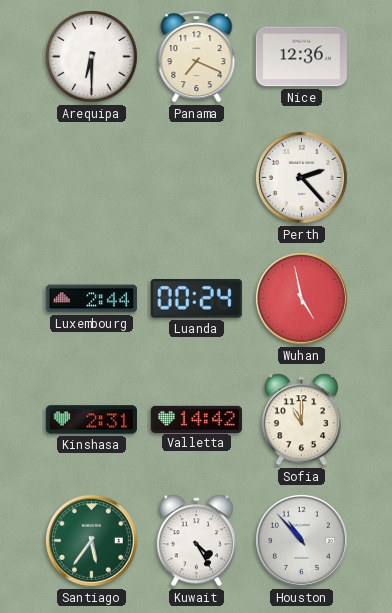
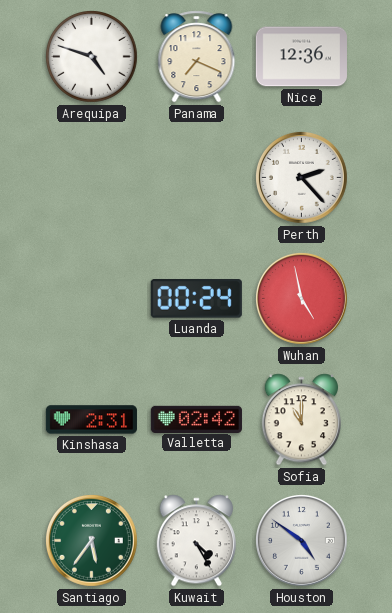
Arequipa: 6:30 -> 4:48 (92, 57)
Luxembourg: 2:44 -> none (91, 299)
Valletta: 14:42 -> 02:42 (196, 419)
Houston: 10:53 -> 4:51 (301, 540)
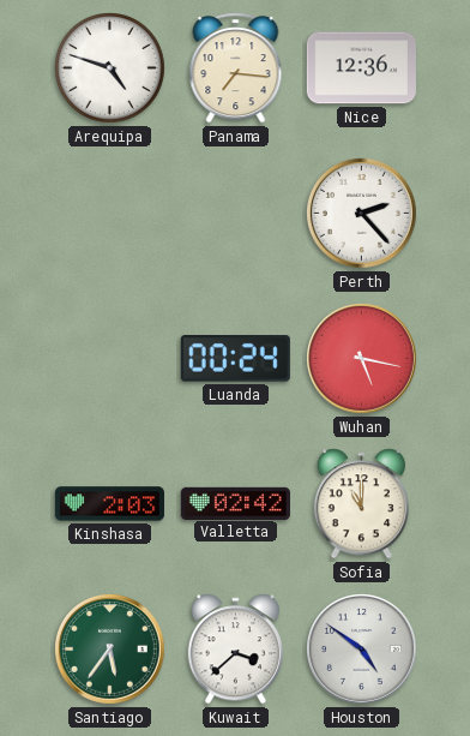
Panama: 7:19 -> 7:16 (236, 68)
Wuhan: 4:58 -> 5:17 (361, 358)
Kinshasa: 2:31 -> 2:03 (109, 504)
Kuwait: 4:25 -> 3:38 (235, 650)
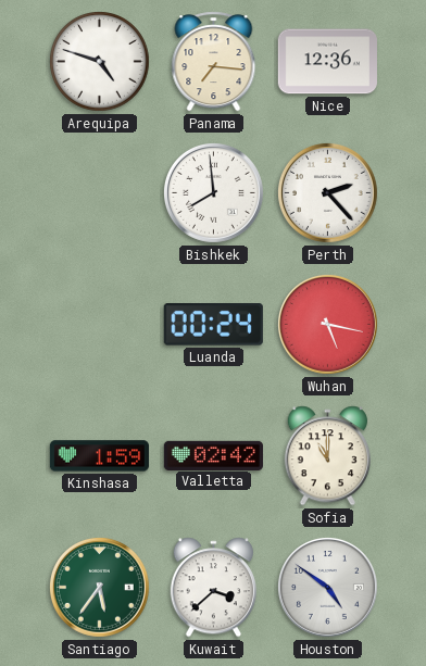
Bishkek: none -> 7:59 (213, 192)
Kinshasa: 2:03 -> 1:59 (99, 456)
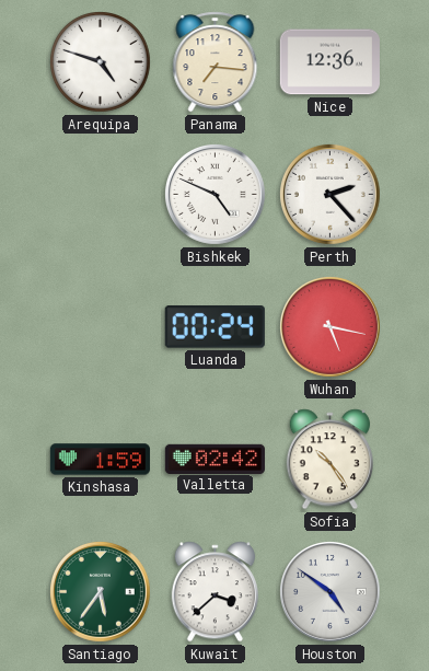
Bishkek: 7:59 -> 4:49 (215, 194)
Sofia: 11:00 -> 10:24 (329, 460)
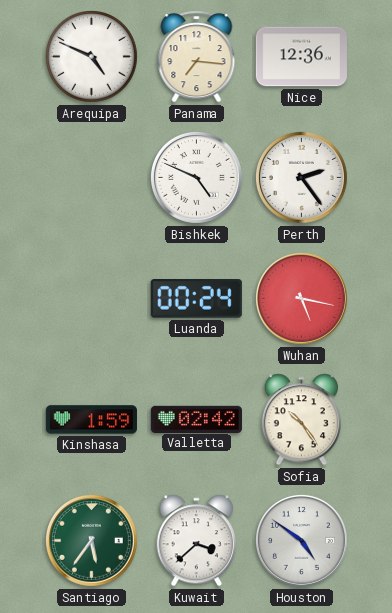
Arequipa: 4:48 -> 4:49 (92, 57)
Perth: 2:23 -> 2:24 (301, 177)
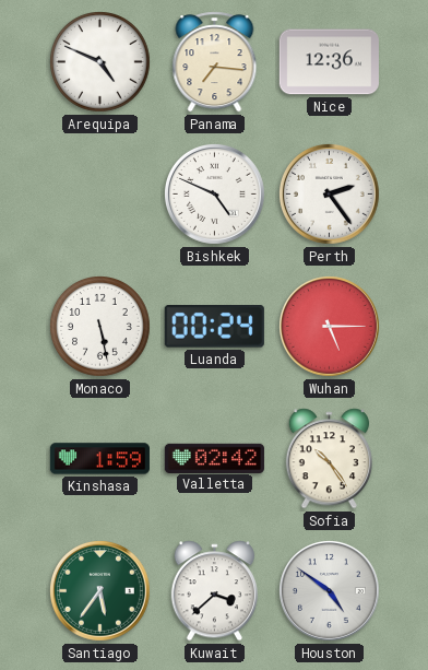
Monaco: none -> 5:28 (100, 327)
Wuhan: 5:17 -> 5:15 (329, 326)
